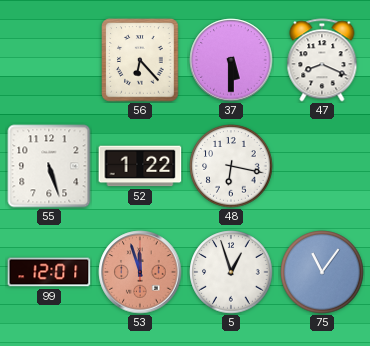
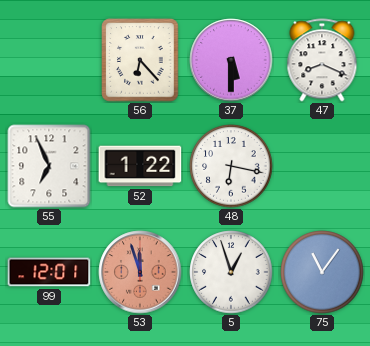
55: 5:27 -> 6:56 (49, 166)
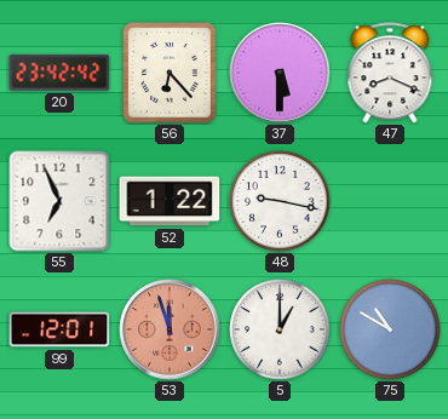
20: none -> 23:42 (59, 73)
48: 6:17 -> 9:17 (280, 201)
5: 12:57 -> 1:00 (280, 329)
75: 11:06 -> 10:50 (390, 329)
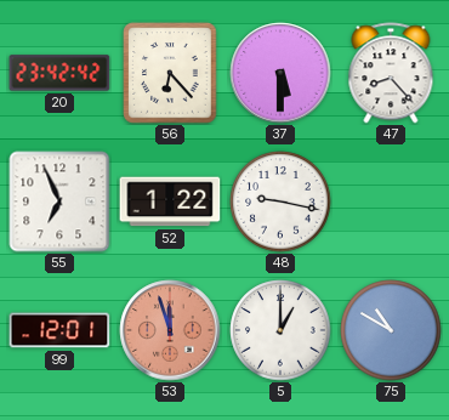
47: 8:19 -> 8:23 (391, 73)
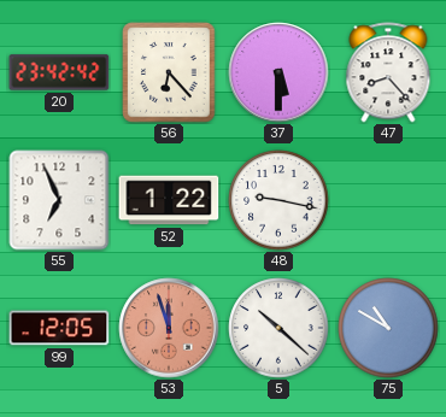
99: 12:01 -> 12:05 (59, 328)
5: 1:00 -> 10:22 (278, 328)
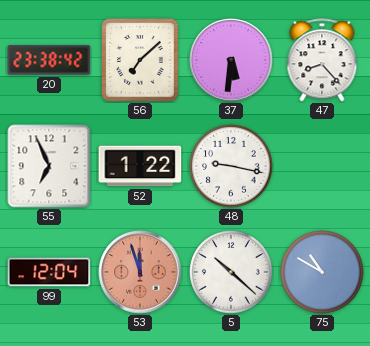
20: 23:42 -> 23:38 (49, 60)
56: 6:23 -> 7:08 (140, 60)
37: 5:30 -> 5:31 (231, 60)
99: 12:05 -> 12:04 (49, 272)
